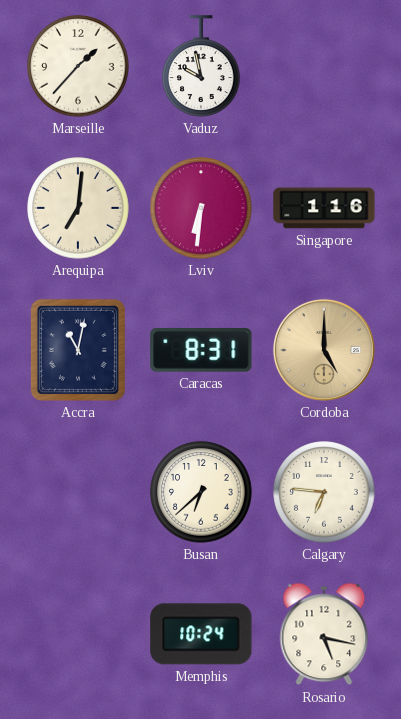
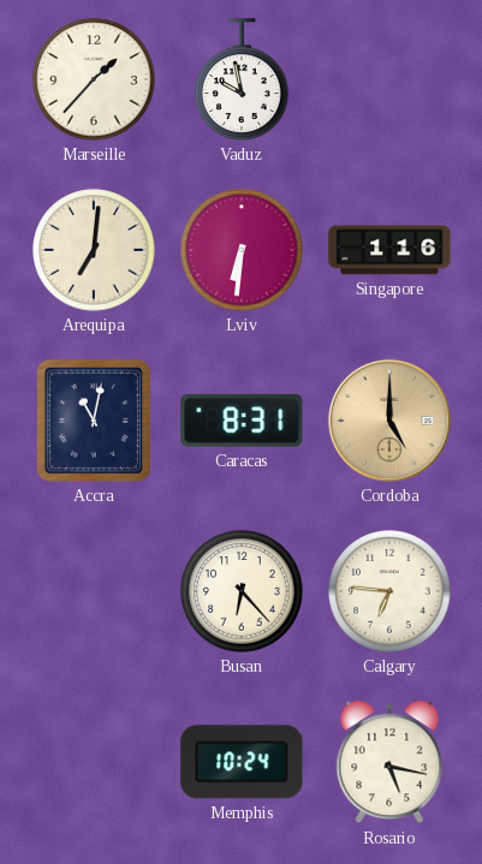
Busan: 6:38 -> 6:23 (242, 591)
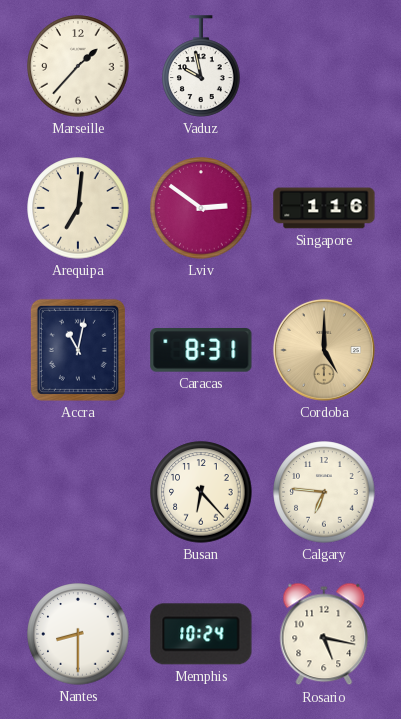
Lviv: 6:31 -> 2:51 (201, 208)
Nantes: none -> 8:30 (78, 634)
